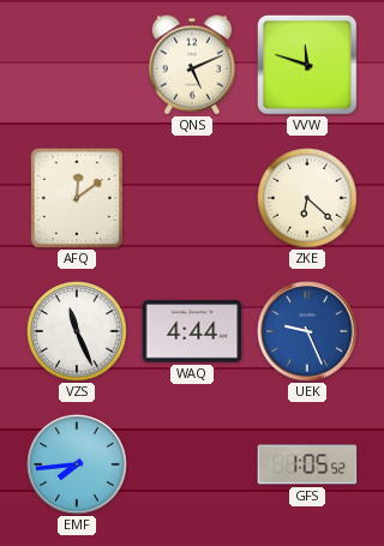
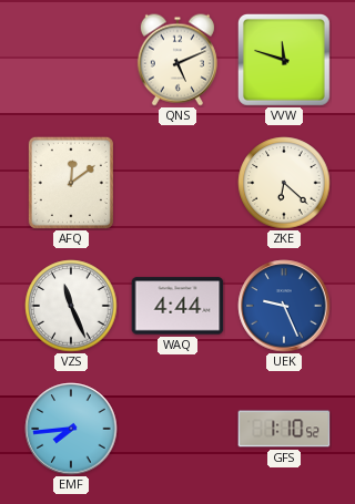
GFS: 1:05 -> 1:10 (284, 429)
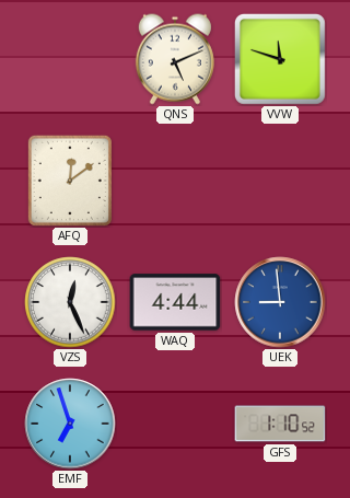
ZKE: 6:22 -> none (284, 183)
VZS: 11:26 -> 12:26 (70, 302)
UEK: 9:26 -> 8:59 (280, 302)
EMF: 7:44 -> 6:57 (70, 424)
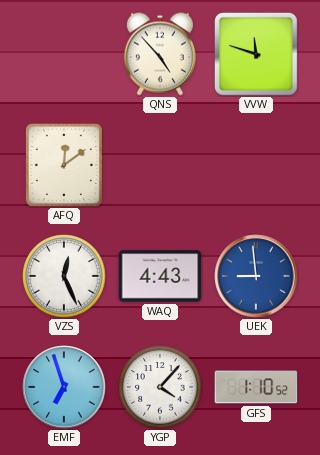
QNS: 5:11 -> 4:53 (160, 54)
WAQ: 4:44 -> 4:43 (160, 276)
YGP: none -> 4:07 (160, 387)
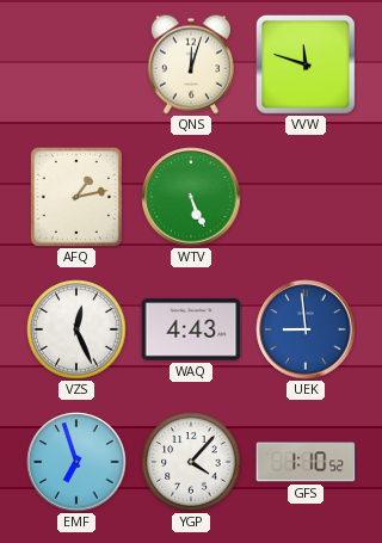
QNS: 4:53 -> 12:03 (191, 64)
AFQ: 12:09 -> 1:13 (76, 197)
WTV: none -> 5:26 (191, 197)
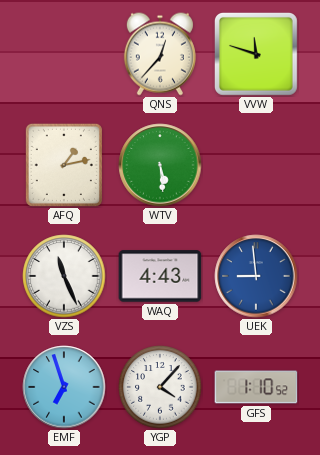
QNS: 12:03 -> 12:37 (160, 54)
WTV: 5:26 -> 5:29 (160, 165)
VZS: 12:26 -> 11:26 (64, 276)
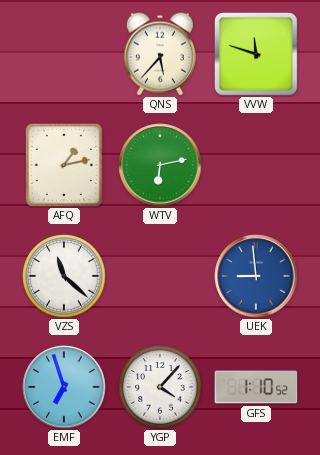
QNS: 12:37 -> 5:37 (160, 54)
WTV: 5:29 -> 6:13 (160, 165)
VZS: 11:26 -> 11:22 (64, 276)
WAQ: 4:43 -> none (160, 276)
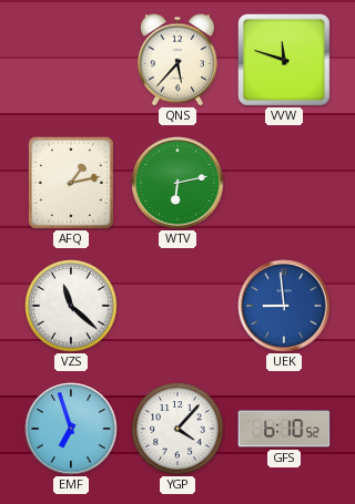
GFS: 1:10 -> 6:10 (284, 429)
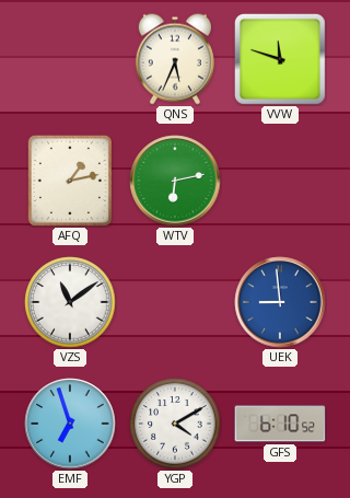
QNS: 5:37 -> 5:34 (175, 59)
VZS: 11:22 -> 11:09 (70, 302)
YGP: 4:07 -> 4:10 (175, 424)
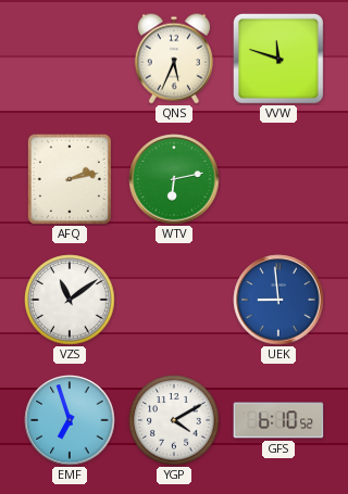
AFQ: 1:13 -> 2:13 (70, 179)
